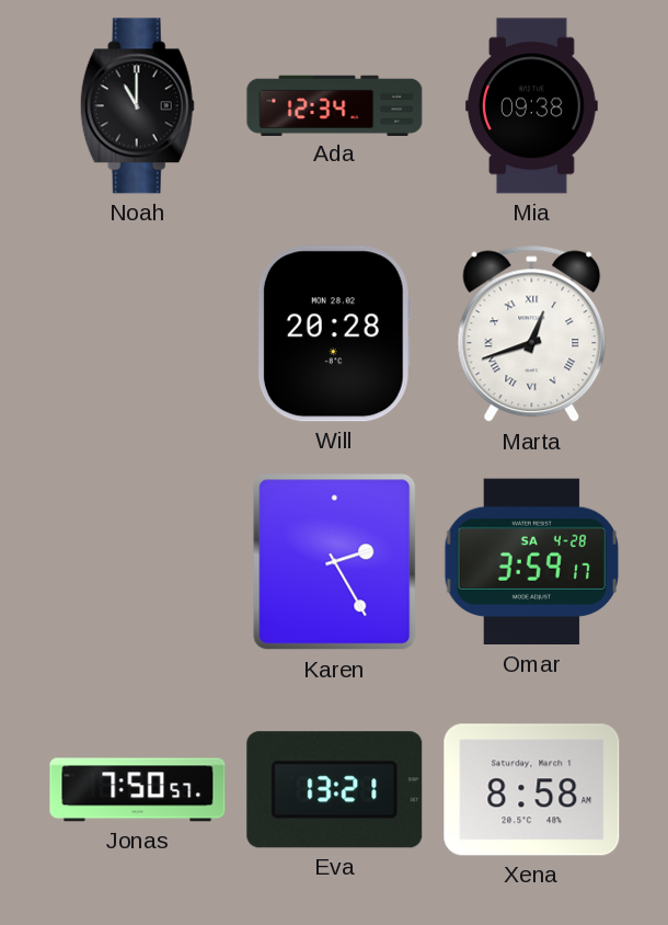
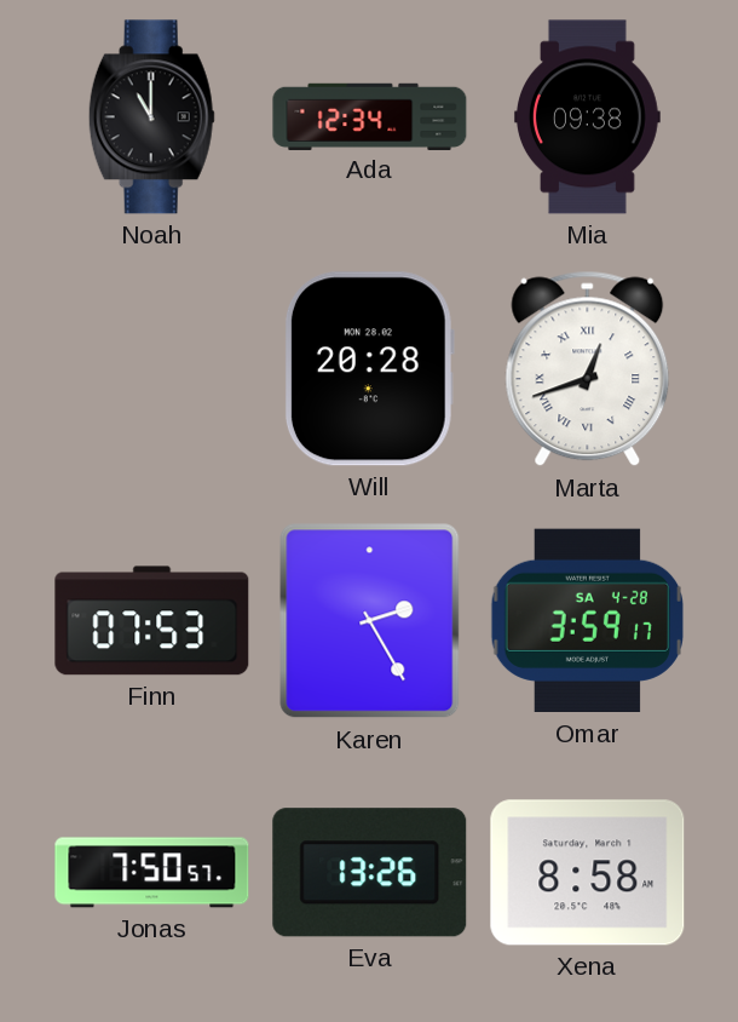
Finn: none -> 07:53 (152, 621)
Eva: 13:21 -> 13:26 (370, 873)
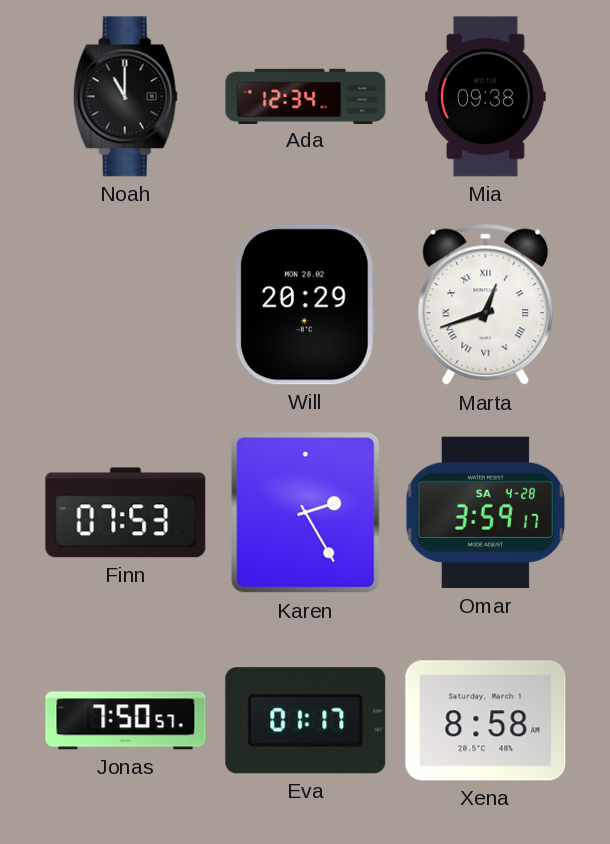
Will: 20:28 -> 20:29 (305, 305)
Eva: 13:26 -> 01:17 (306, 721)
